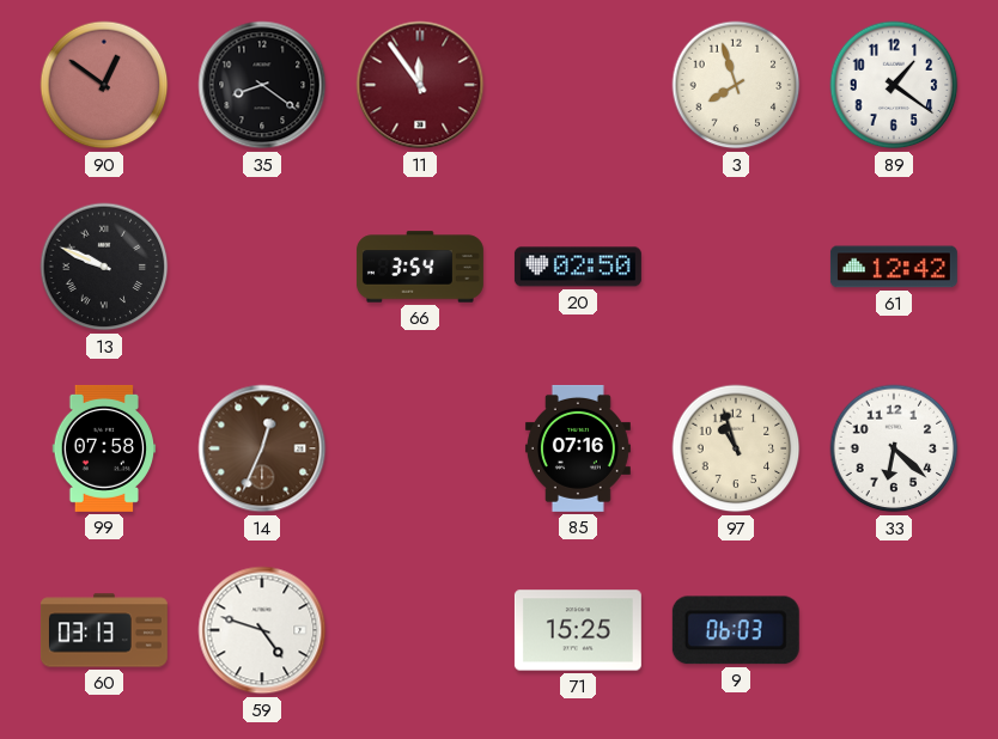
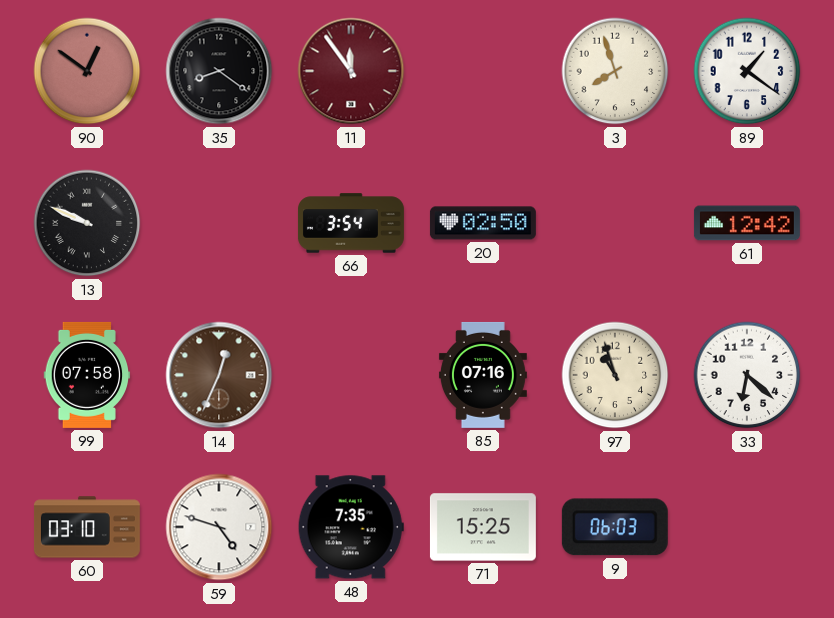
60: 03:13 -> 03:10 (87, 527)
48: none -> 7:35 (351, 527)
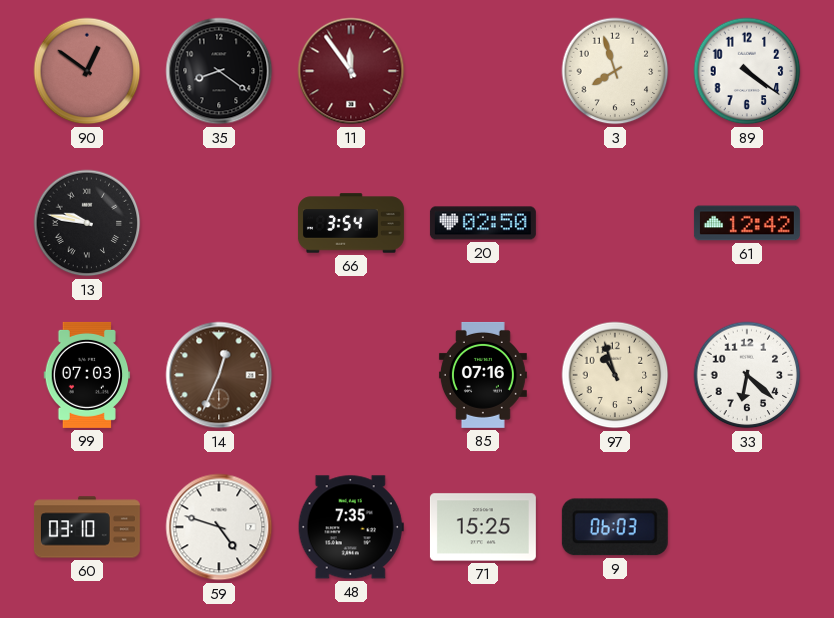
89: 1:21 -> 4:21 (747, 71)
13: 9:49 -> 9:47 (87, 223)
99: 07:58 -> 07:03 (87, 375)
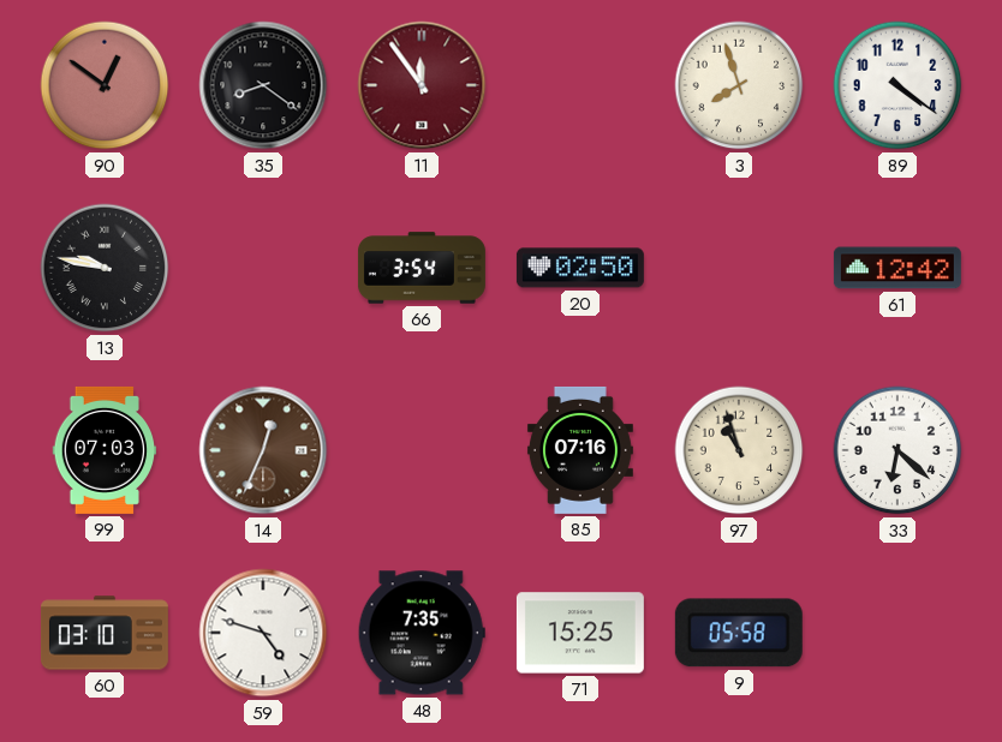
9: 06:03 -> 05:58 (739, 633)
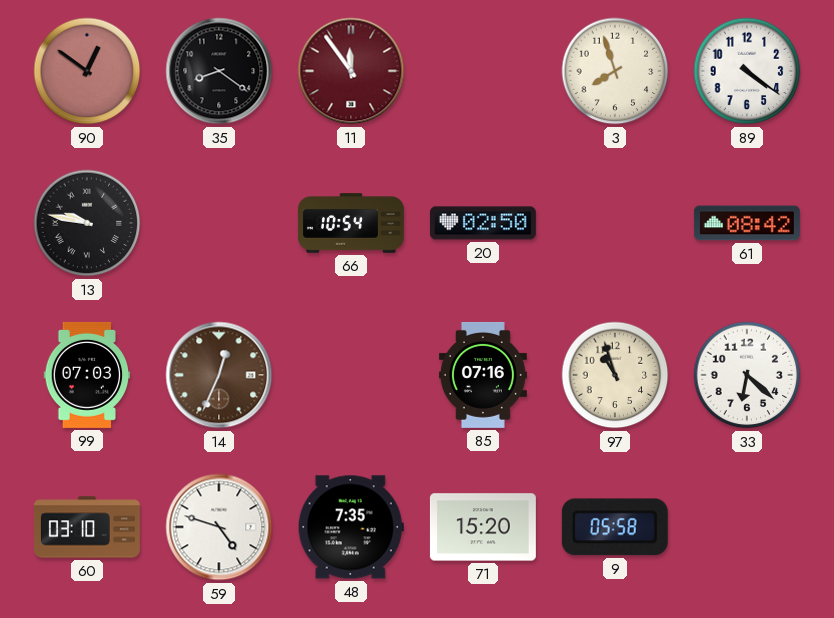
66: 3:54 -> 10:54 (351, 223)
61: 12:42 -> 08:42 (747, 223)
71: 15:25 -> 15:20 (483, 527)
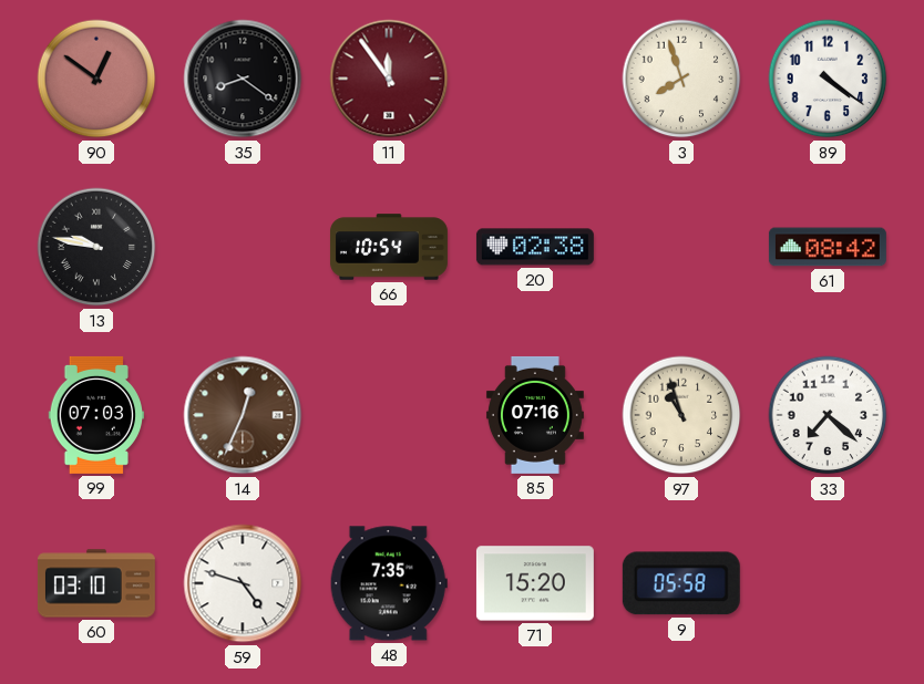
20: 02:50 -> 02:38 (535, 247)
33: 6:22 -> 7:22 (828, 415)
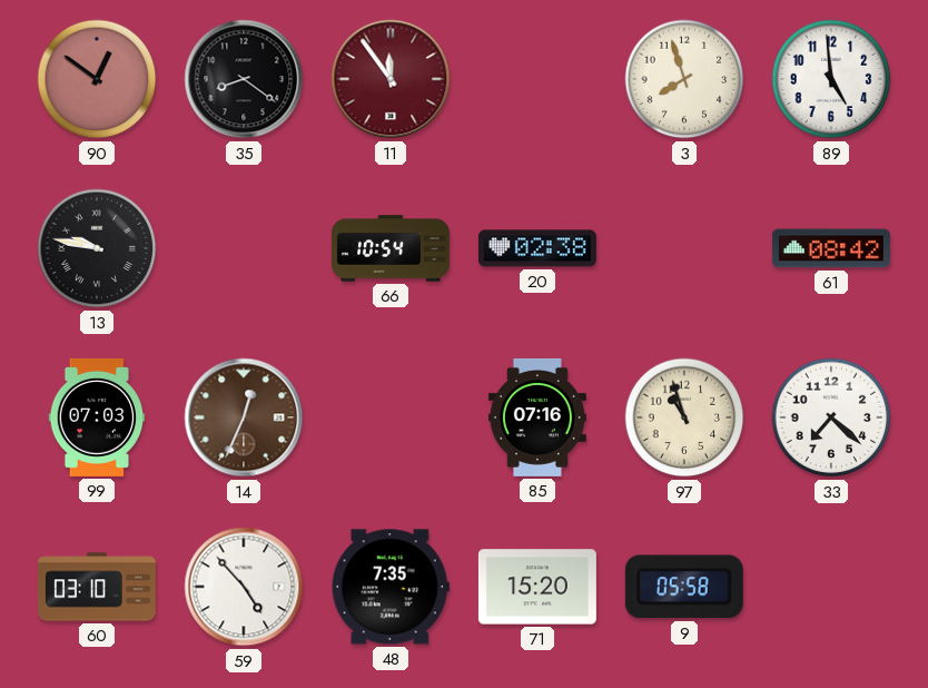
89: 4:21 -> 4:59 (831, 79)
59: 4:48 -> 4:53 (244, 587)
